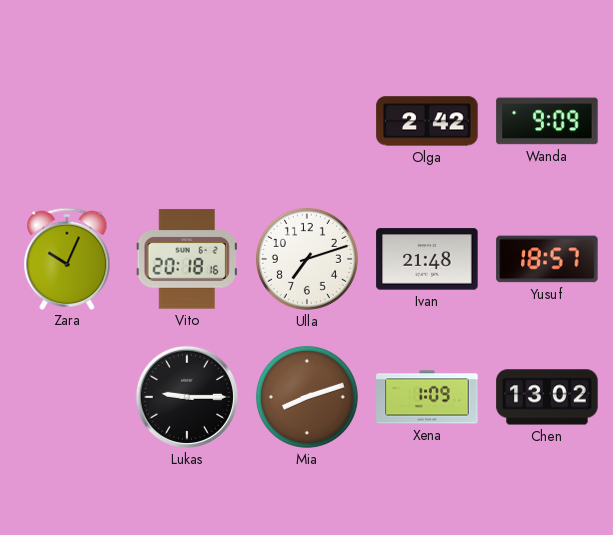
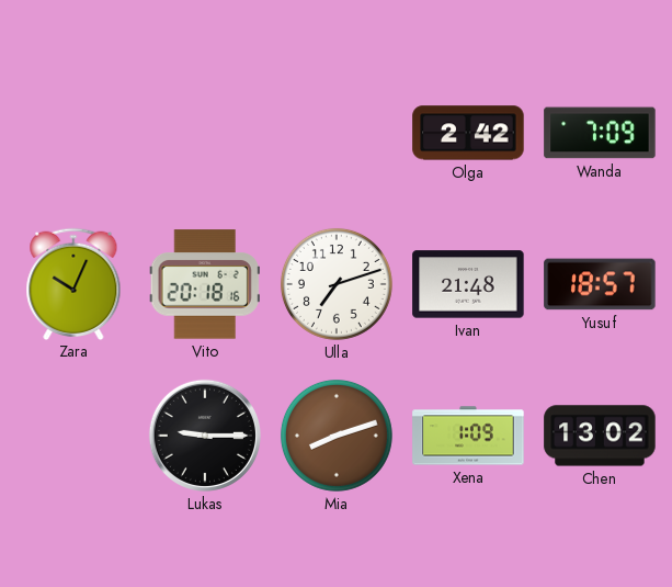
Wanda: 9:09 -> 7:09 (600, 133)
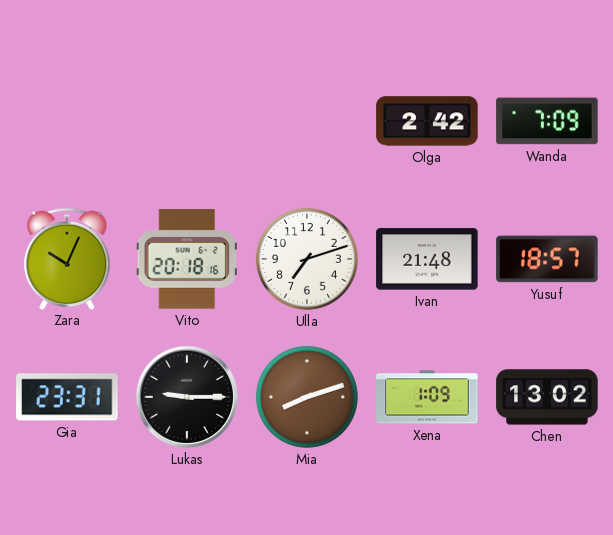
Gia: none -> 23:31 (67, 397)
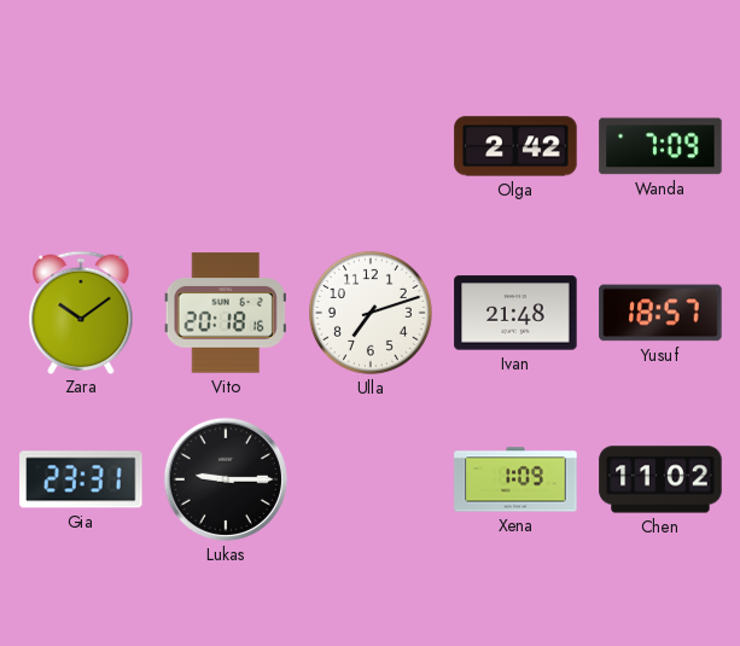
Zara: 10:04 -> 10:09 (81, 312)
Mia: 8:12 -> none (307, 397)
Chen: 13:02 -> 11:02 (660, 479)
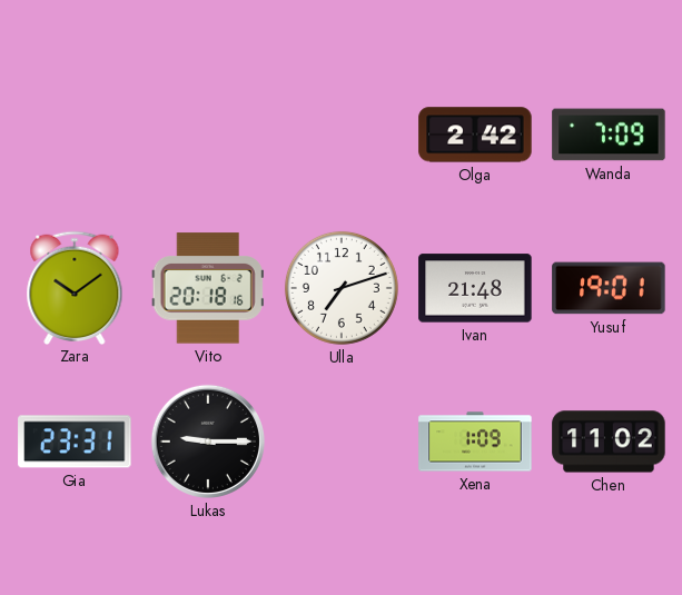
Yusuf: 18:57 -> 19:01 (609, 288)
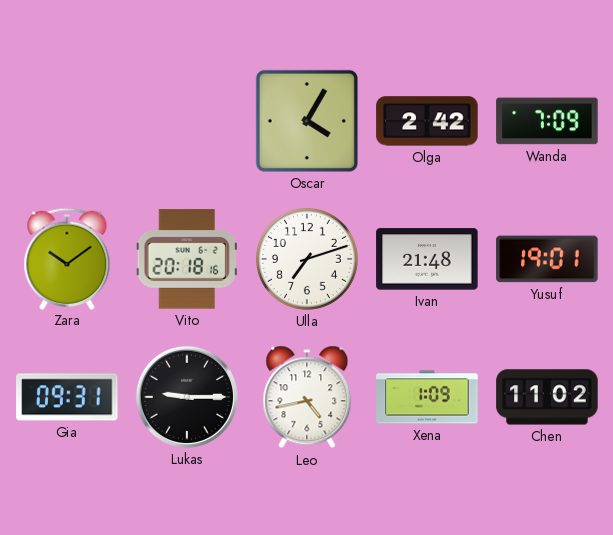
Oscar: none -> 4:05 (307, 121)
Gia: 23:31 -> 09:31 (67, 397)
Leo: none -> 4:43 (307, 397)
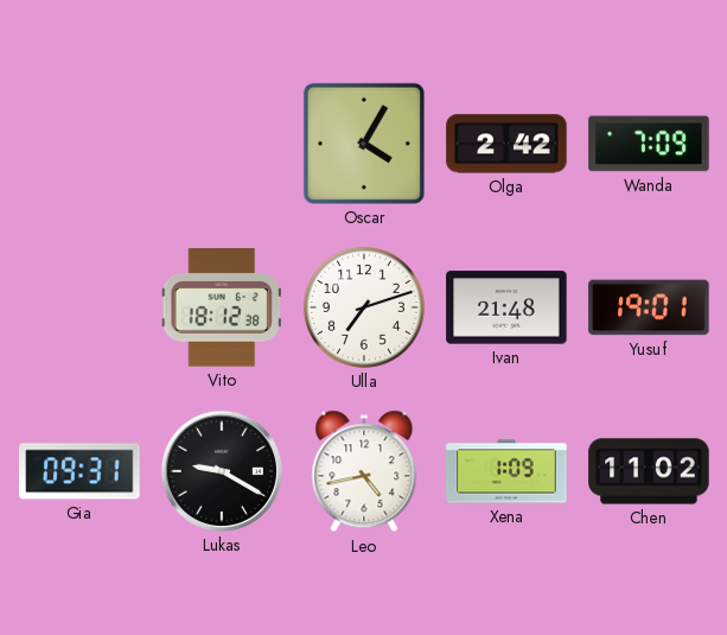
Zara: 10:09 -> none (67, 258)
Vito: 20:18 -> 18:12 (222, 307)
Lukas: 9:15 -> 9:20 (222, 471)
